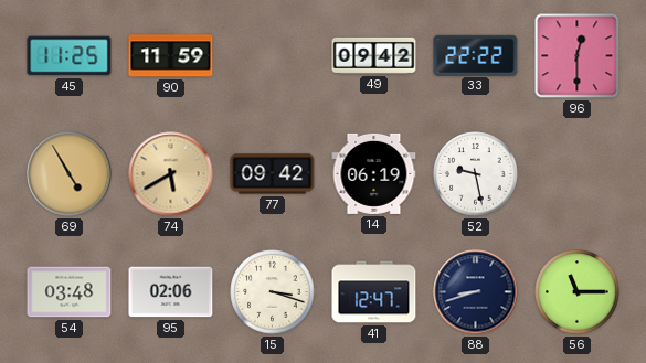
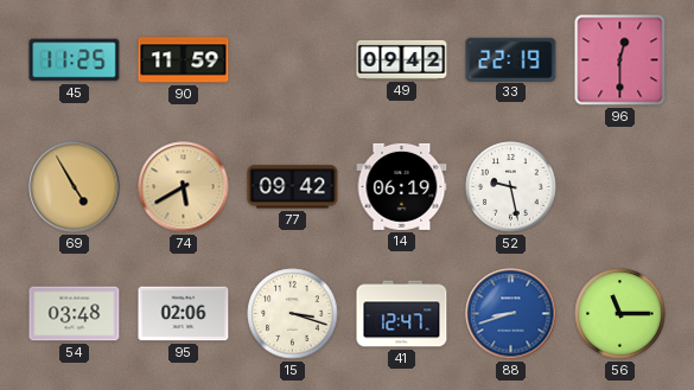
33: 22:22 -> 22:19 (511, 59)
88 dial: navy -> blue (511, 314)
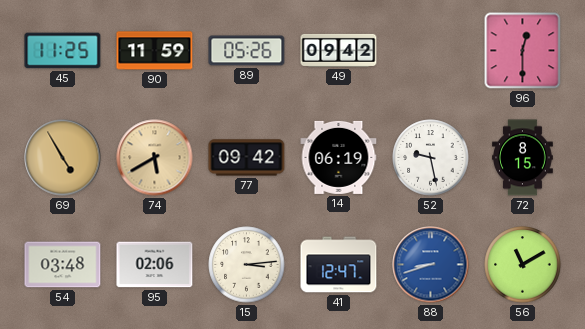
89: none -> 05:26 (247, 51)
33: 22:19 -> none (511, 59)
72: none -> 8:15 (523, 158)
15: 3:18 -> 3:14 (247, 265)
56: 11:15 -> 11:10 (523, 265)
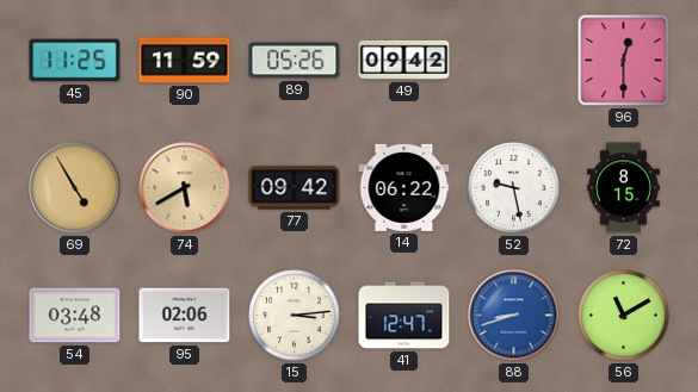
14: 06:19 -> 06:22 (404, 187)
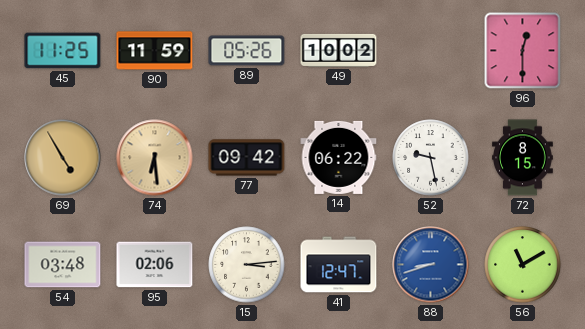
49: 09:42 -> 10:02 (339, 50)
74: 5:40 -> 6:29 (155, 158)
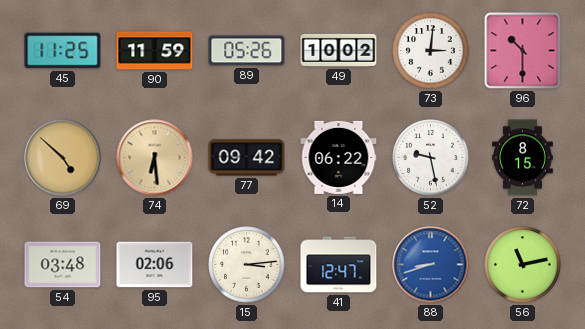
73: none -> 3:01 (431, 51)
96: 12:30 -> 10:30 (523, 51)
69: 4:55 -> 4:52 (63, 158)
56: 11:10 -> 11:13 (523, 265)
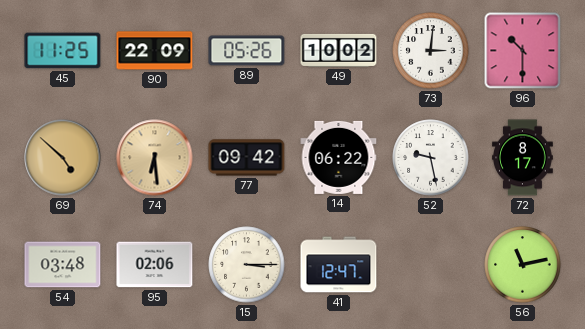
90: 11:59 -> 22:09 (155, 51)
72: 8:15 -> 8:17 (523, 158)
15: 3:14 -> 3:15 (247, 265)
88: 8:42 -> none (431, 265)
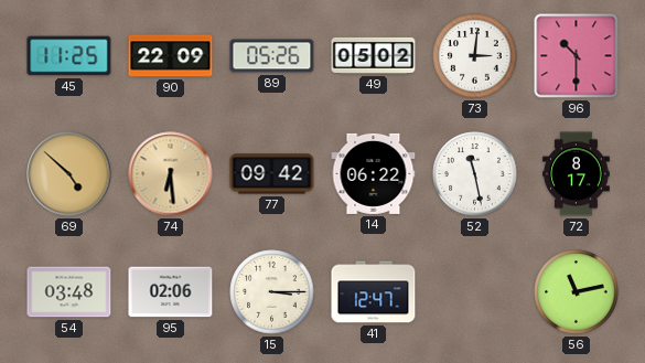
49: 10:02 -> 05:02 (374, 55)
52: 9:28 -> 11:28 (475, 174)
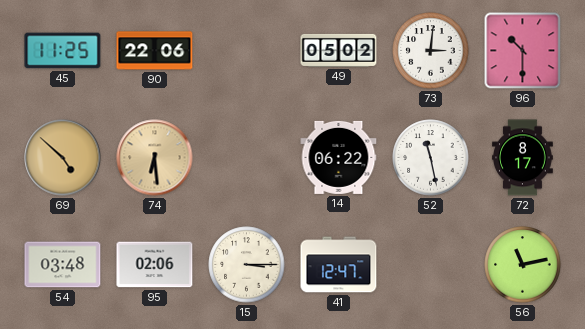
90: 22:09 -> 22:06 (155, 51)
89: 05:26 -> none (272, 56)
77: 09:42 -> none (272, 174)
